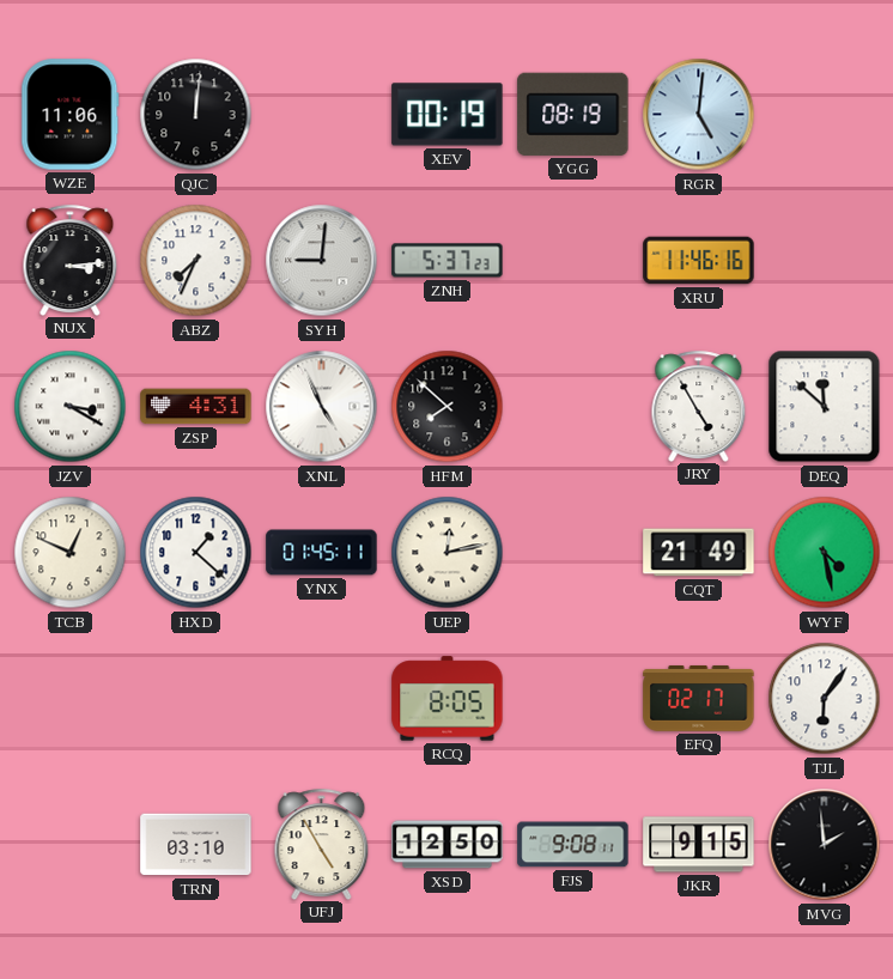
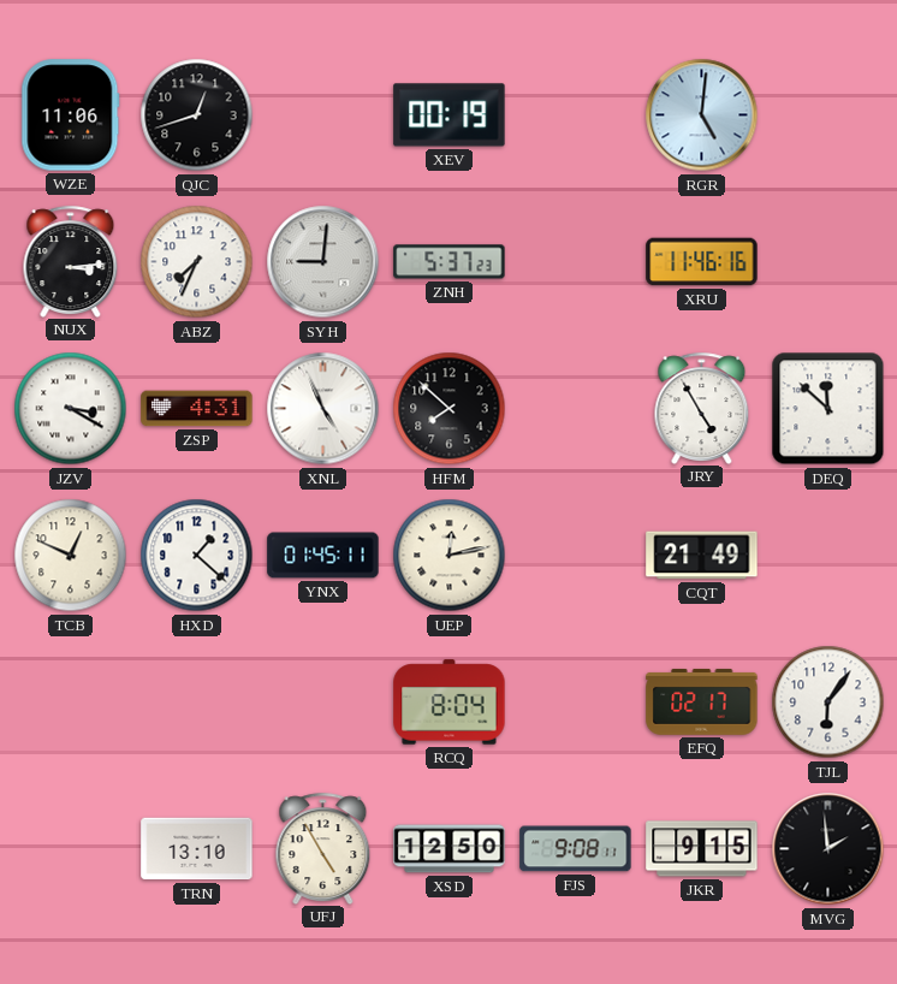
QJC: 12:01 -> 12:42 (197, 115)
YGG: 08:19 -> none (573, 114)
WYF: 4:28 -> none (825, 553)
RCQ: 8:05 -> 8:04 (450, 703)
TRN: 03:10 -> 13:10 (197, 849)
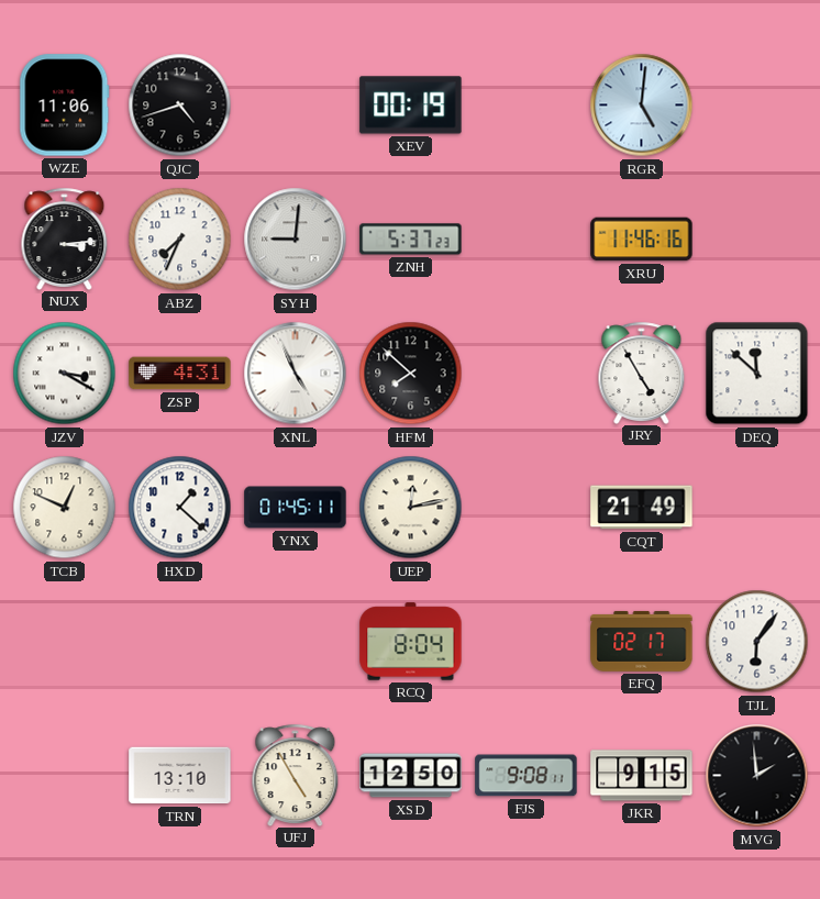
QJC: 12:42 -> 4:42 (180, 106)
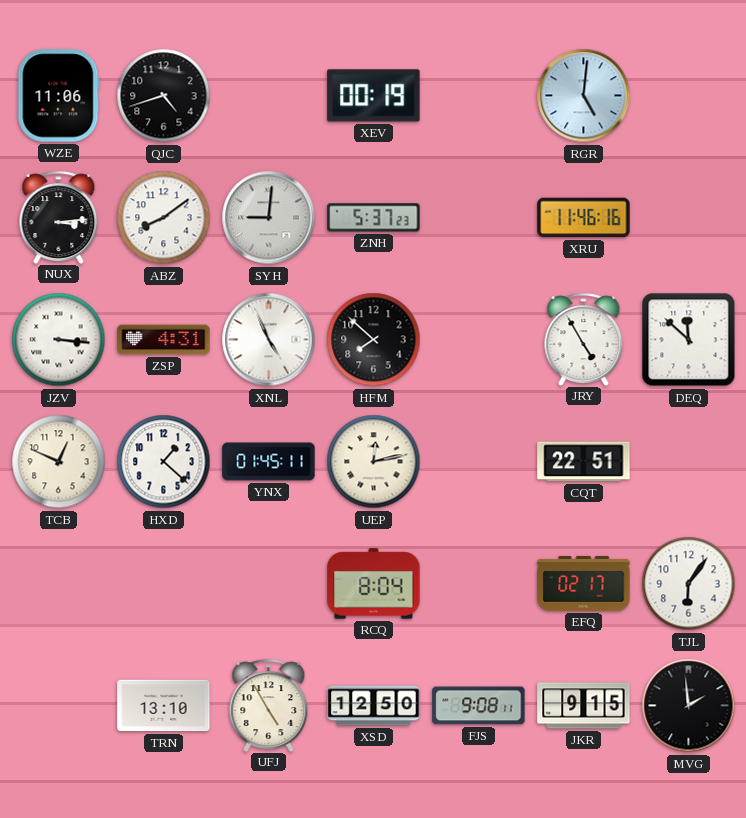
ABZ: 7:34 -> 8:09 (164, 218)
JZV: 3:20 -> 3:16 (59, 340)
CQT: 21:49 -> 22:51 (584, 462)
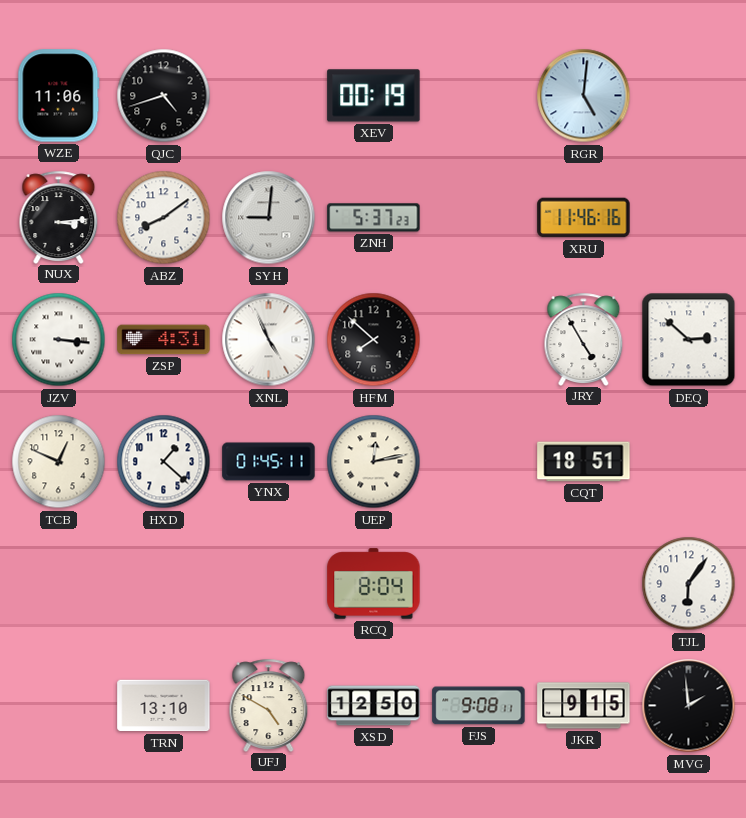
DEQ: 11:52 -> 2:52 (689, 340)
CQT: 22:51 -> 18:51 (584, 462)
EFQ: 02:17 -> none (584, 583)
UFJ: 4:55 -> 4:50 (269, 705)
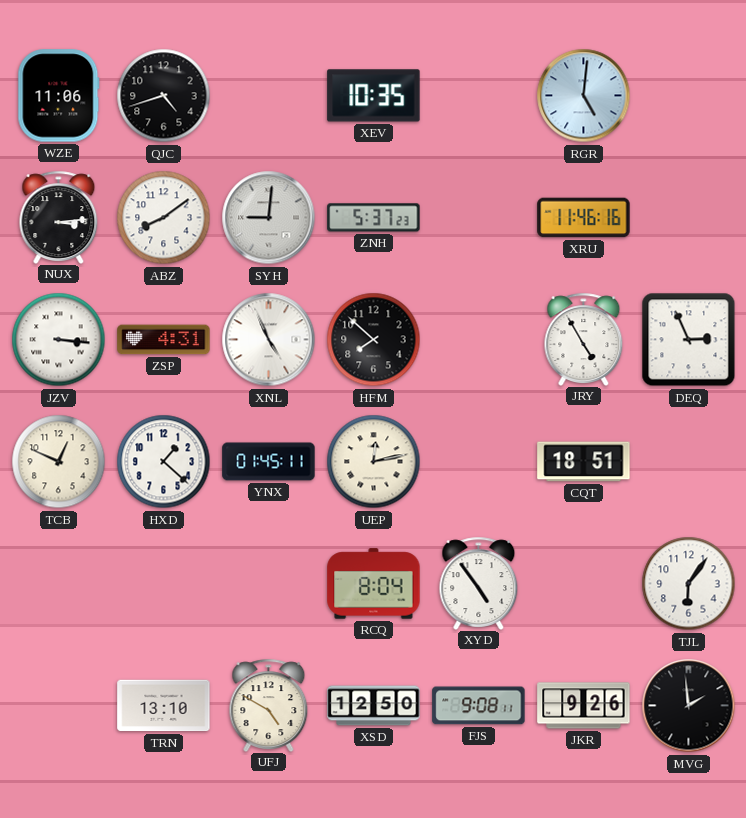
XEV: 00:19 -> 10:35 (374, 96)
DEQ: 2:52 -> 2:56 (689, 340)
XYD: none -> 4:54 (479, 583)
JKR: 9:15 -> 9:26 (584, 706)
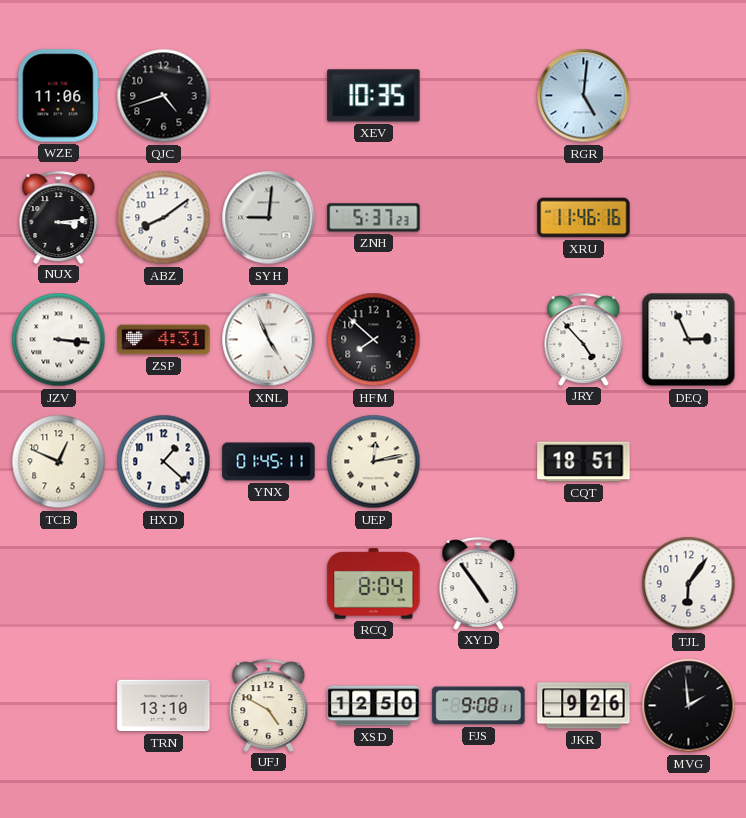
JRY: 4:55 -> 4:53 (584, 339)
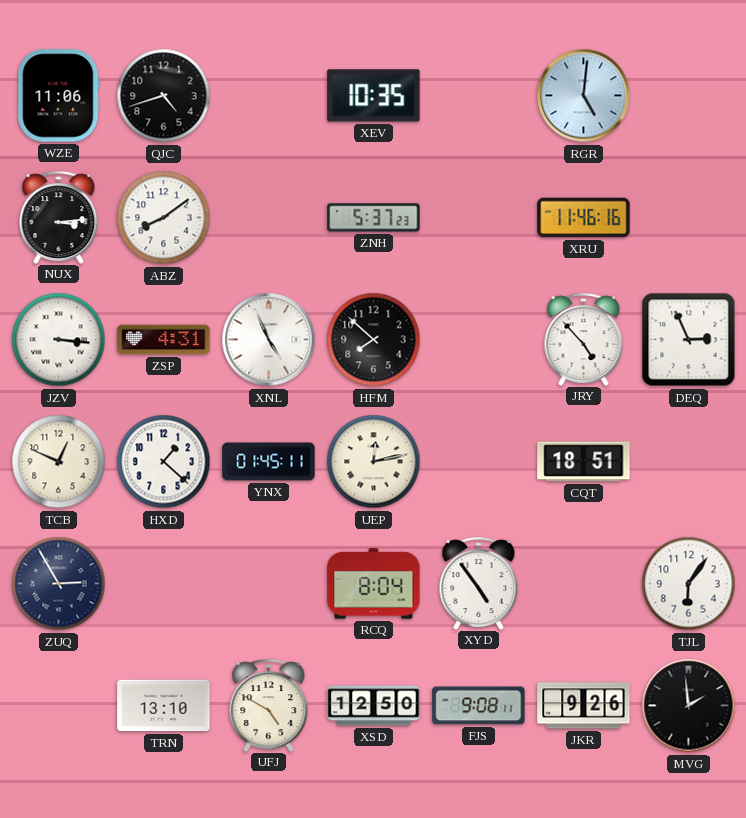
SYH: 9:01 -> none (269, 218)
ZUQ: none -> 2:55 (59, 584)
